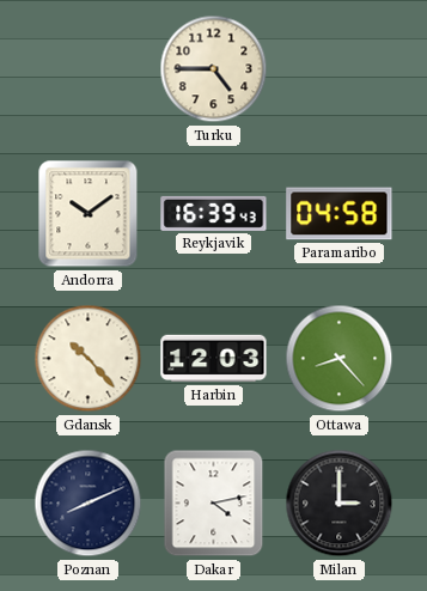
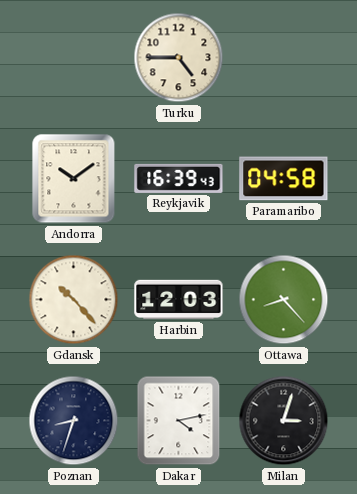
Poznan: 8:11 -> 8:33 (74, 421)
Milan: 3:00 -> 3:03 (284, 421)
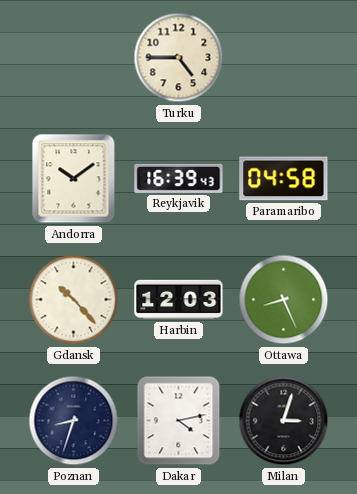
Ottawa: 8:23 -> 8:26 (284, 300)
